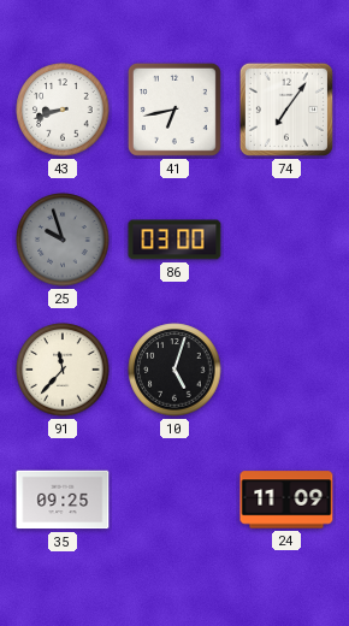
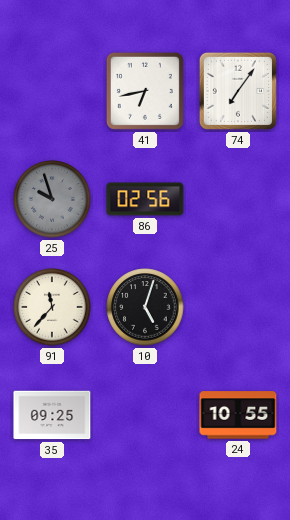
43: 8:42 -> none (63, 110)
86: 03:00 -> 02:56 (145, 199)
24: 11:09 -> 10:55 (238, 415)
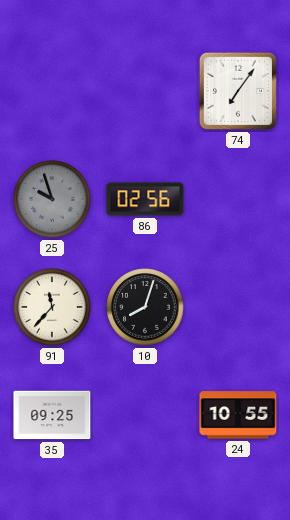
41: 6:43 -> none (145, 91)
10: 5:03 -> 8:03 (145, 307)
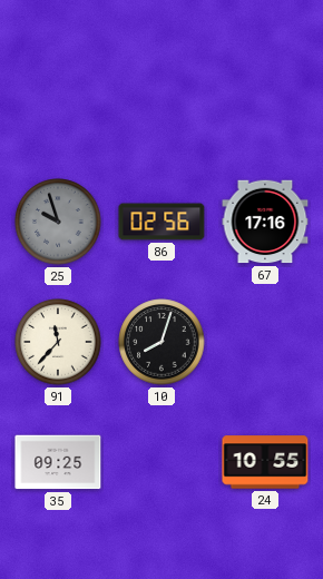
74: 7:06 -> none (238, 91)
67: none -> 17:16 (265, 222)
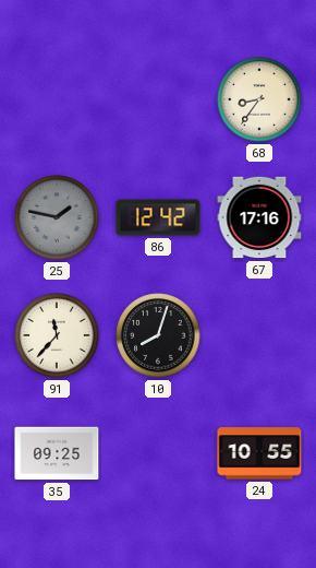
68: none -> 8:36 (259, 99)
25: 9:57 -> 1:47 (57, 217)
86: 02:56 -> 12:42 (158, 217)
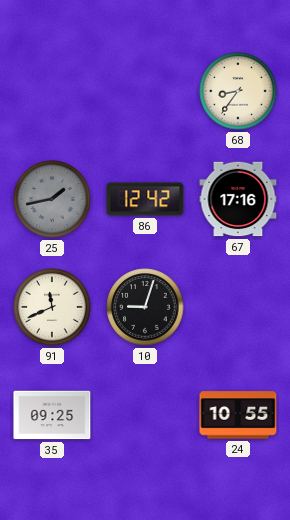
25: 1:47 -> 1:43 (52, 199)
91: 11:37 -> 11:41 (52, 307)
10: 8:03 -> 9:03 (145, 307)
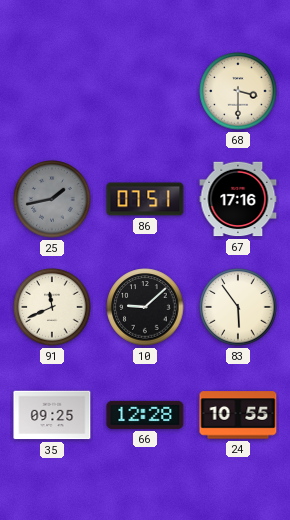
68: 8:36 -> 3:30 (238, 91)
86: 12:42 -> 07:51 (145, 199)
10: 9:03 -> 9:08 (145, 307)
83: none -> 5:54 (238, 307)
66: none -> 12:28 (145, 415)
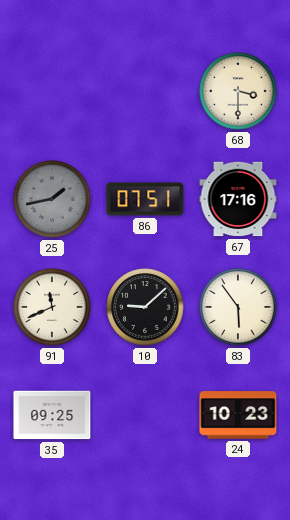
66: 12:28 -> none (145, 415)
24: 10:55 -> 10:23 (238, 415)
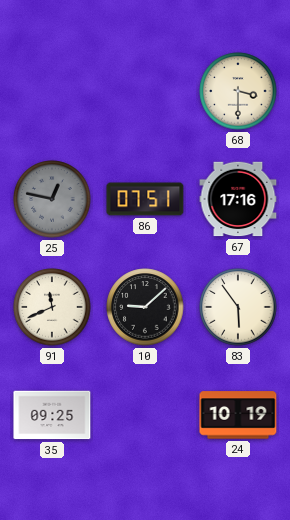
25: 1:43 -> 12:47 (52, 199)
24: 10:23 -> 10:19 (238, 415)
